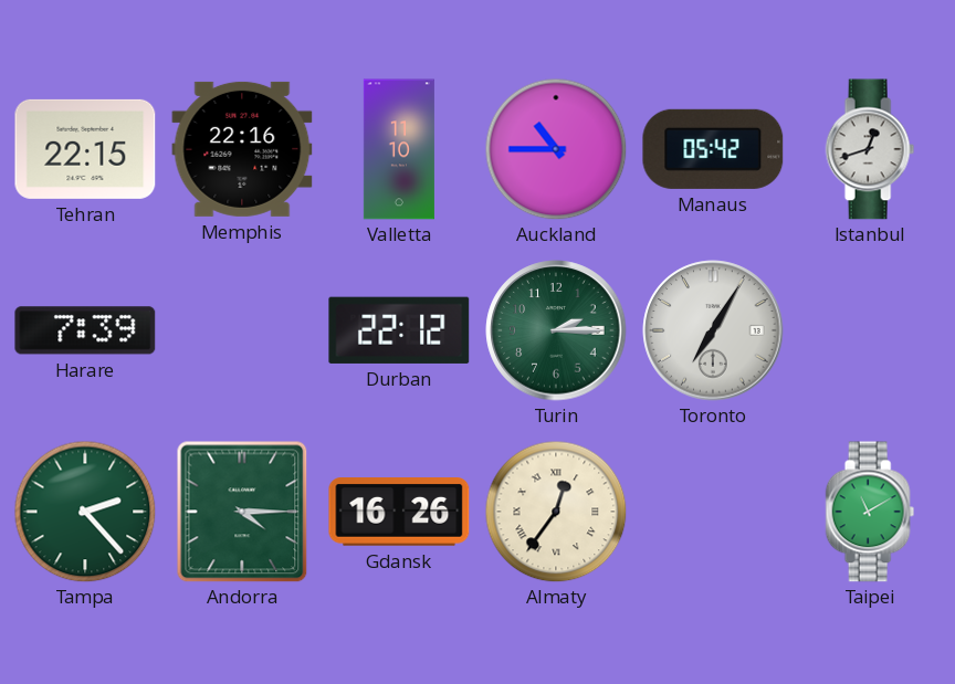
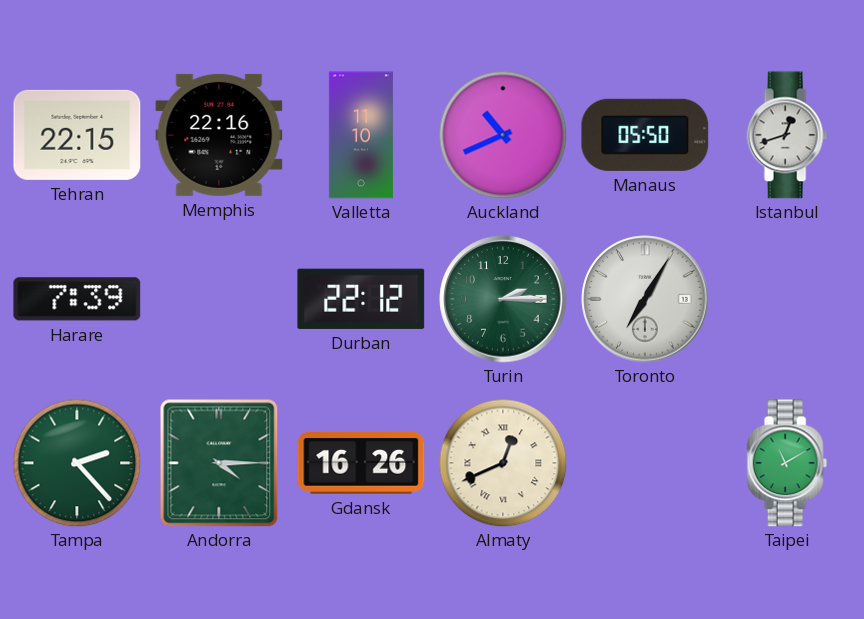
Auckland: 10:45 -> 10:41 (503, 135)
Manaus: 05:42 -> 05:50 (645, 135)
Almaty: 12:36 -> 12:41 (503, 463)
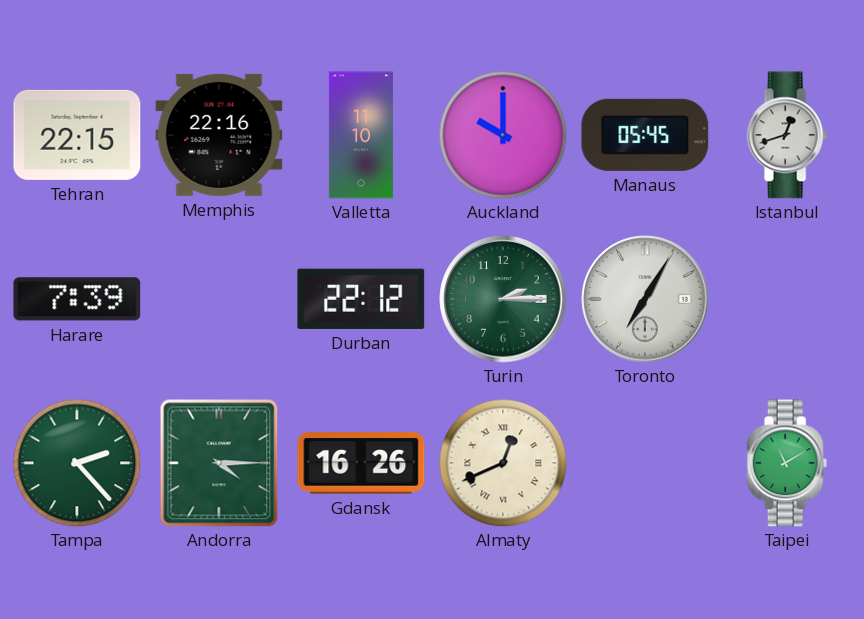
Auckland: 10:41 -> 10:00 (503, 135)
Manaus: 05:50 -> 05:45 (645, 135)
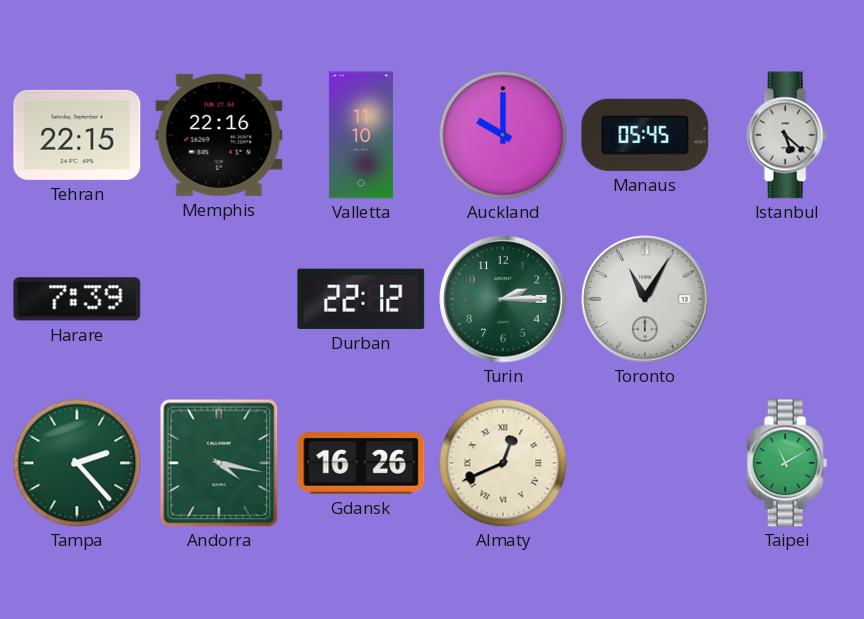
Istanbul: 12:42 -> 5:22 (787, 135)
Toronto: 7:05 -> 11:05 (645, 299)
Andorra: 4:15 -> 4:17 (219, 463)
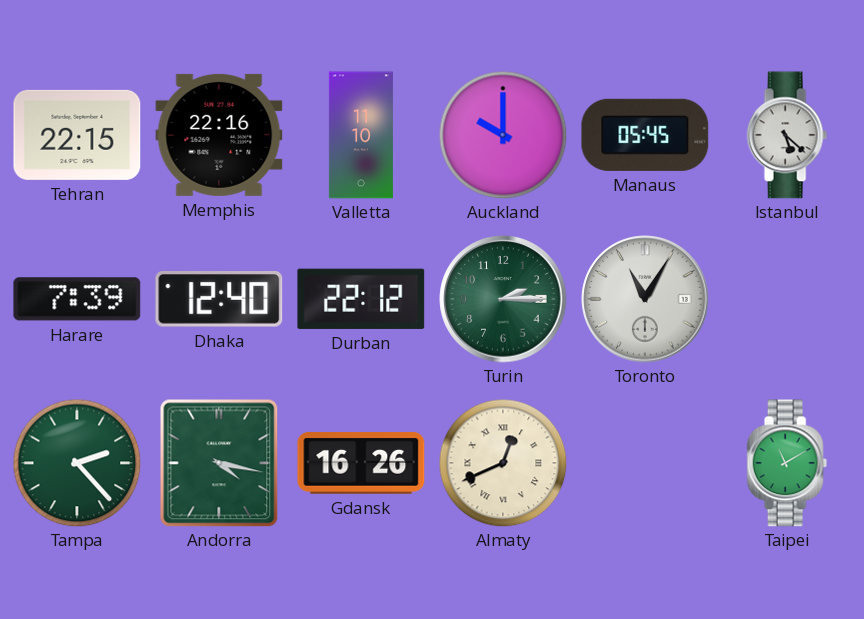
Dhaka: none -> 12:40 (219, 300)
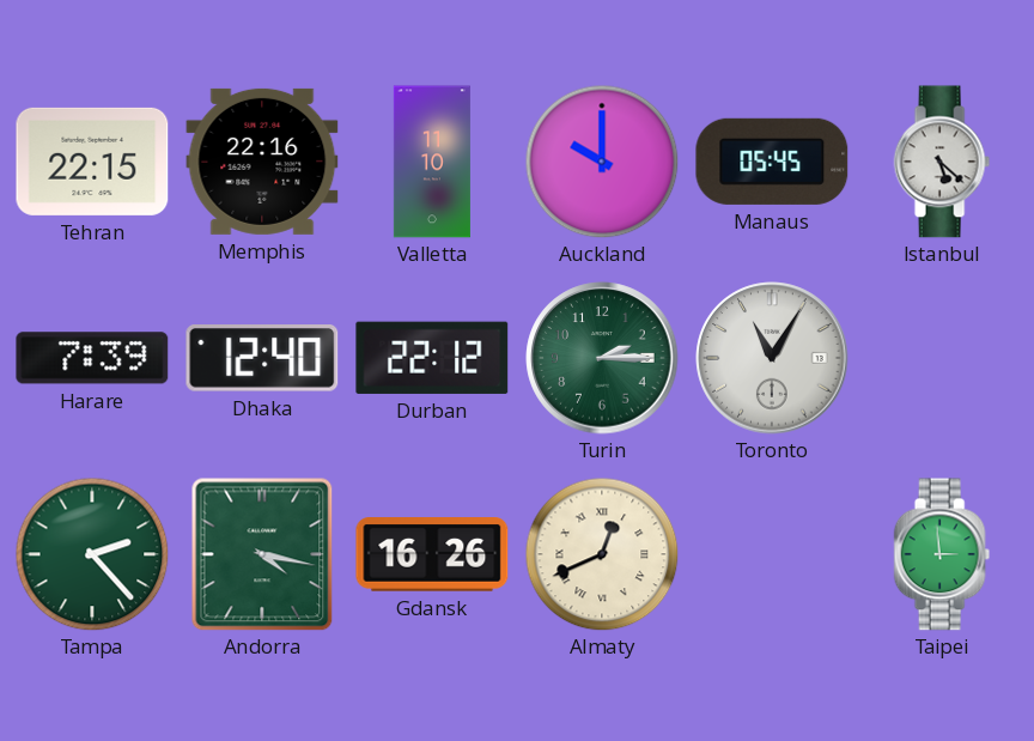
Taipei: 11:10 -> 2:59 (942, 554)
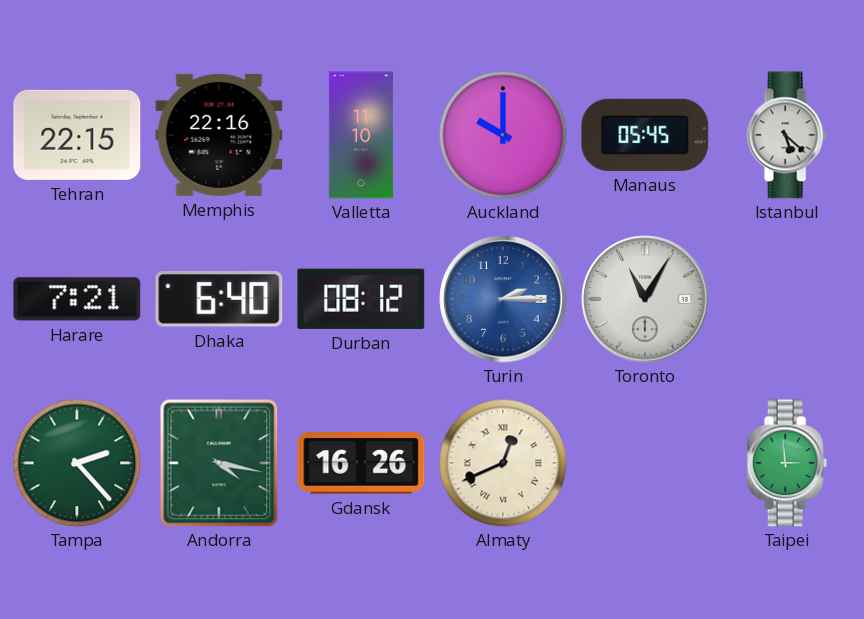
Harare: 7:39 -> 7:21 (77, 299)
Dhaka: 12:40 -> 6:40 (219, 300)
Durban: 22:12 -> 08:12 (361, 299)
Turin dial: green -> blue (503, 299)
